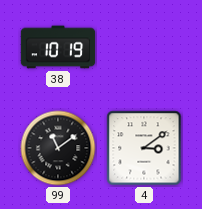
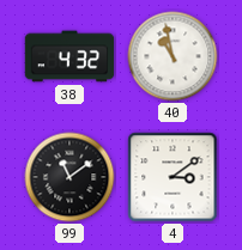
38: 10:19 -> 4:32 (69, 56)
40: none -> 10:58 (173, 56)
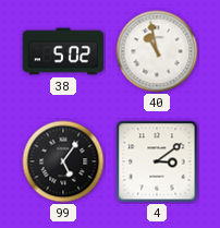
38: 4:32 -> 5:02 (63, 51)
99: 11:09 -> 5:06 (63, 161)
